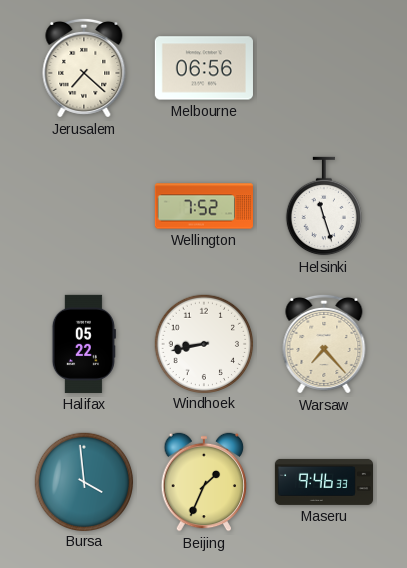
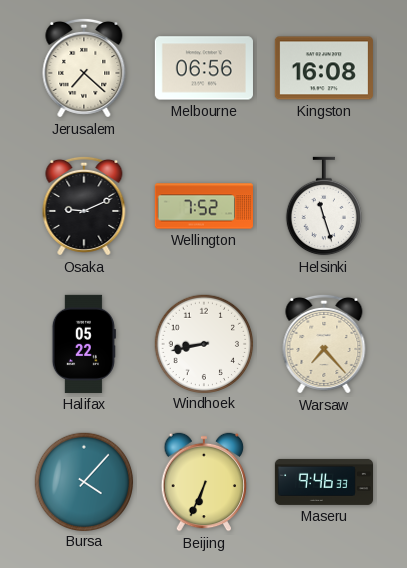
Kingston: none -> 16:08 (324, 68)
Osaka: none -> 9:11 (84, 206)
Bursa: 3:59 -> 4:07 (83, 481)
Beijing: 1:34 -> 6:34 (204, 482)
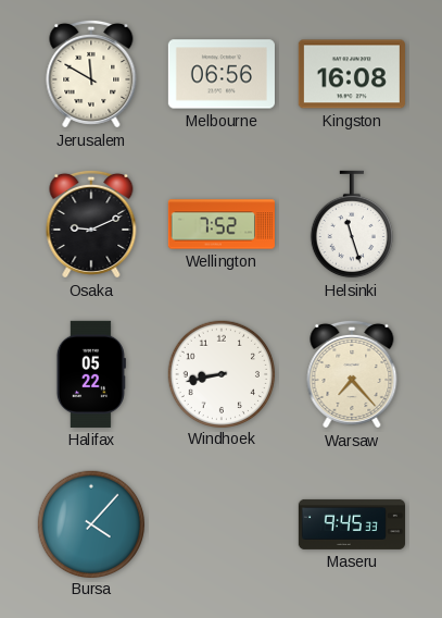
Jerusalem: 7:22 -> 11:50 (91, 74)
Beijing: 6:34 -> none (204, 482)
Maseru: 9:46 -> 9:45 (351, 524)
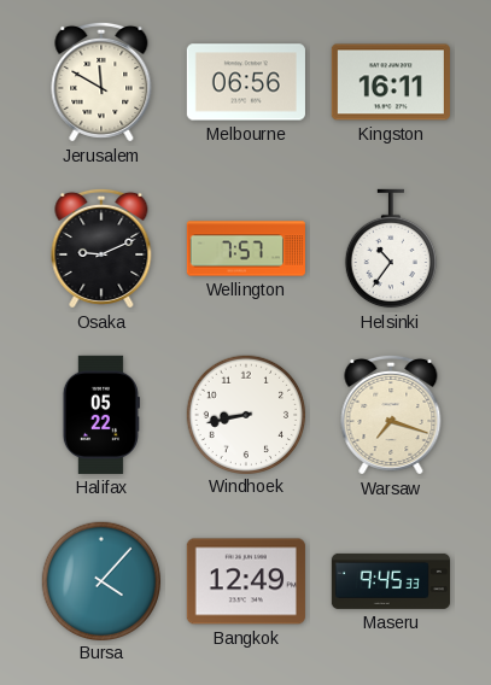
Kingston: 16:08 -> 16:11 (391, 82)
Wellington: 7:52 -> 7:57 (246, 248)
Helsinki: 11:27 -> 10:36 (391, 248)
Warsaw: 7:23 -> 7:18 (391, 415)
Bangkok: none -> 12:49 (246, 581)
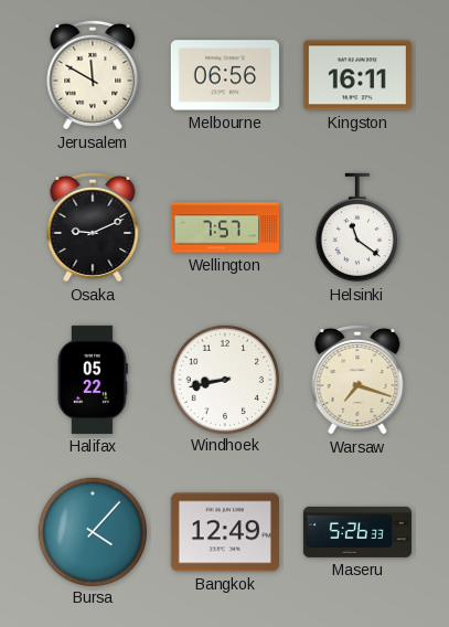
Helsinki: 10:36 -> 11:21 (357, 227)
Maseru: 9:45 -> 5:26 (356, 532)
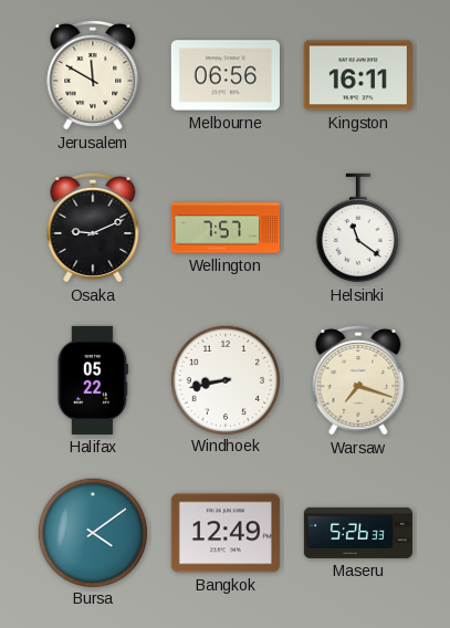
Bursa: 4:07 -> 4:09 (92, 532)
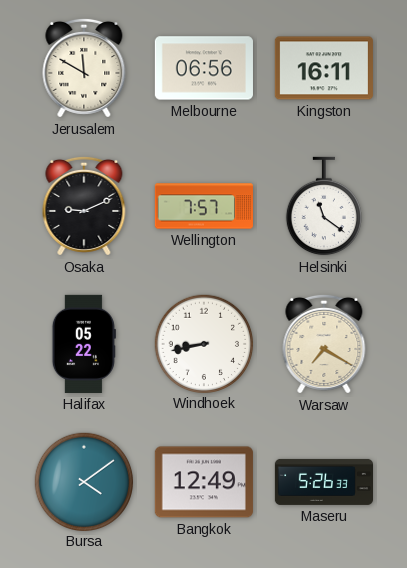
Warsaw: 7:18 -> 7:20 (324, 344)
